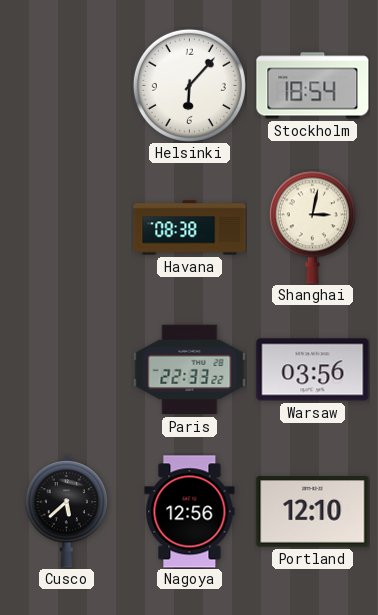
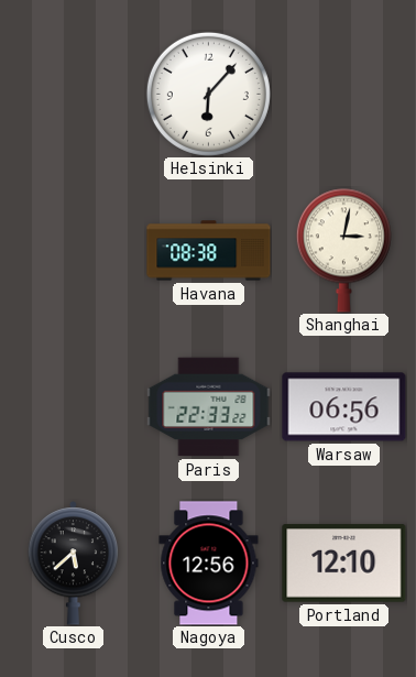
Stockholm: 18:54 -> none (313, 86)
Warsaw: 03:56 -> 06:56 (344, 407)
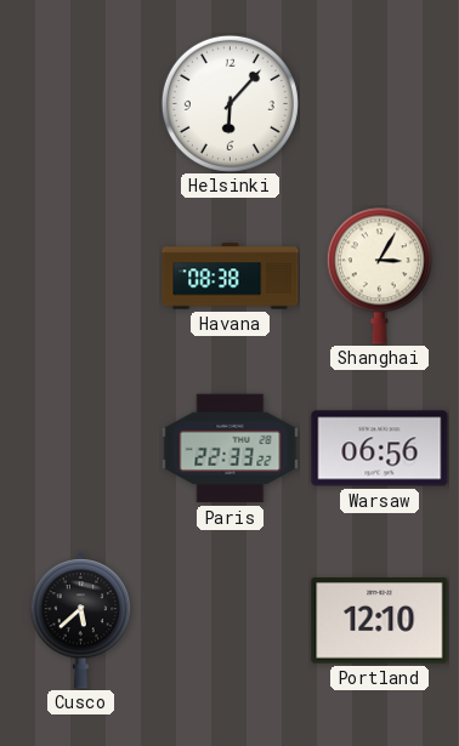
Shanghai: 3:02 -> 3:05 (379, 275)
Nagoya: 12:56 -> none (209, 564)
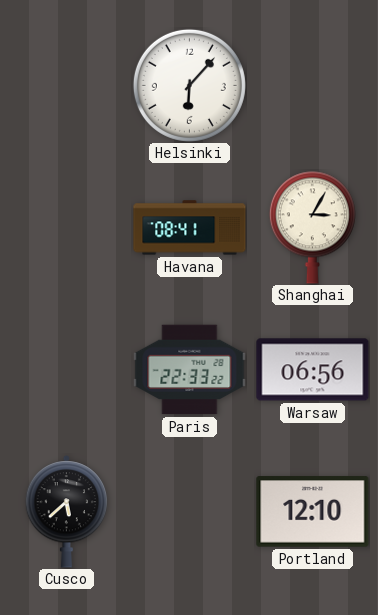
Havana: 08:38 -> 08:41 (190, 228)
